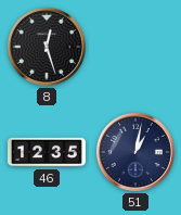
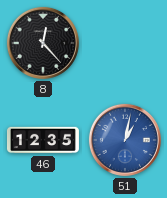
8: 12:27 -> 12:23 (43, 43)
51 dial: navy -> blue (125, 140)
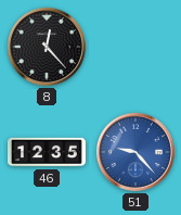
51: 1:02 -> 9:23 (135, 152)
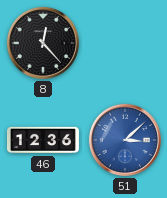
46: 12:35 -> 12:36 (43, 140)
51: 9:23 -> 3:08 (125, 140)
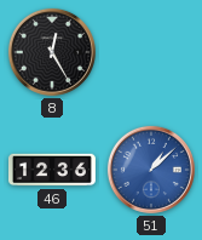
8: 12:23 -> 12:25 (52, 52)
51: 3:08 -> 1:08 (151, 170)
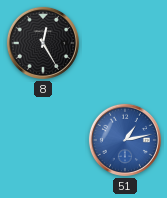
46: 12:36 -> none (52, 170)
51: 1:08 -> 1:13 (125, 140)
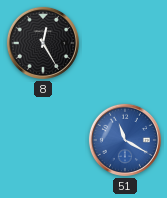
51: 1:13 -> 11:20 (125, 140)
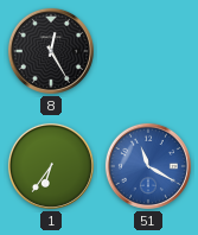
1: none -> 6:36 (51, 166)
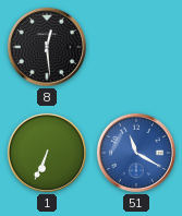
8: 12:25 -> 12:29 (47, 47)
1: 6:36 -> 6:34 (47, 153)
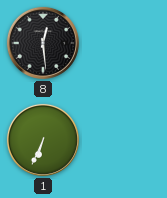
51: 11:20 -> none (136, 153)
